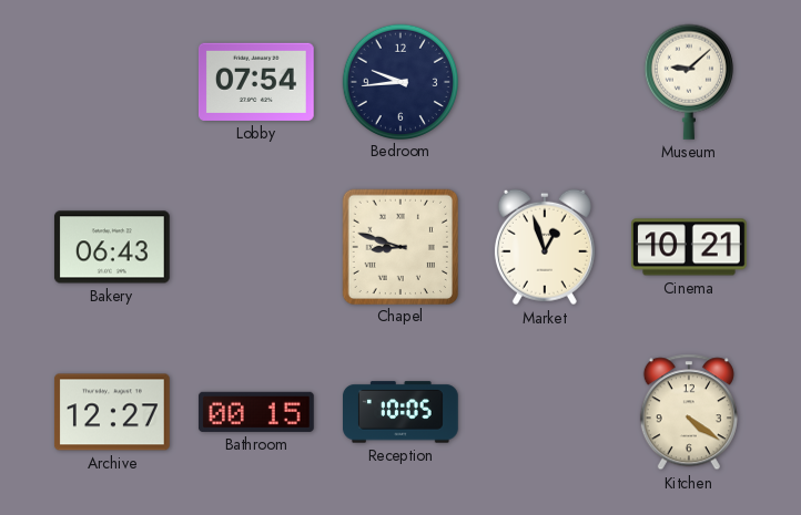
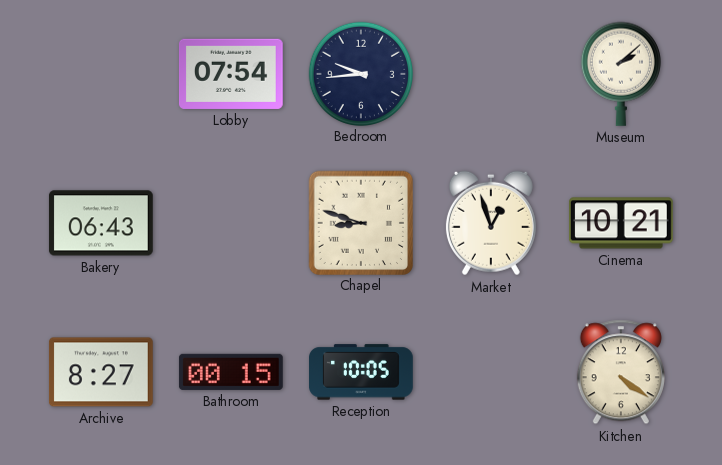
Museum: 9:08 -> 2:08 (621, 74)
Archive: 12:27 -> 8:27 (101, 372)
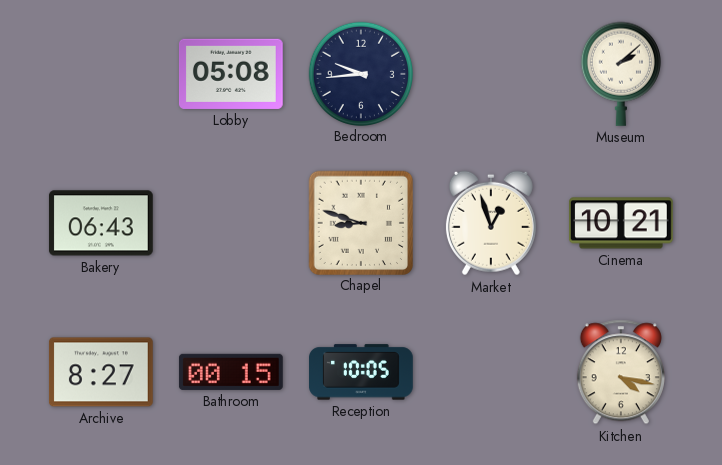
Lobby: 07:54 -> 05:08 (231, 74)
Kitchen: 4:21 -> 4:17 (621, 372)
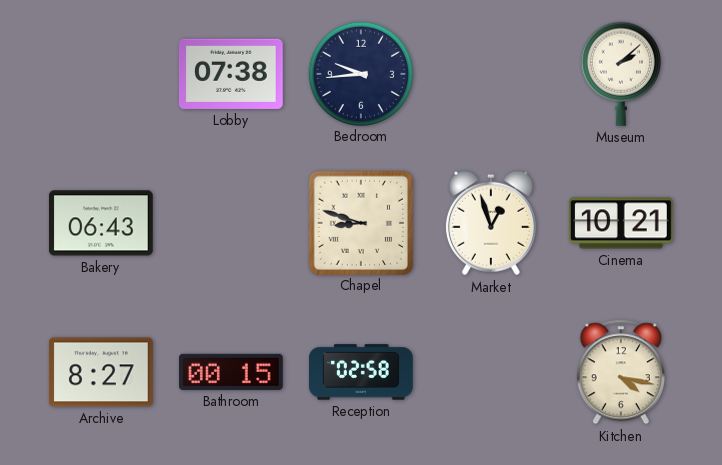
Lobby: 05:08 -> 07:38 (231, 74)
Reception: 10:05 -> 02:58 (362, 372)
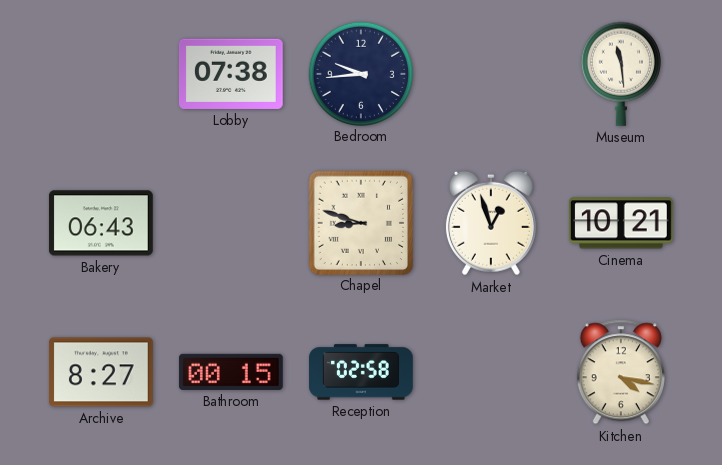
Museum: 2:08 -> 11:29 (621, 74)
